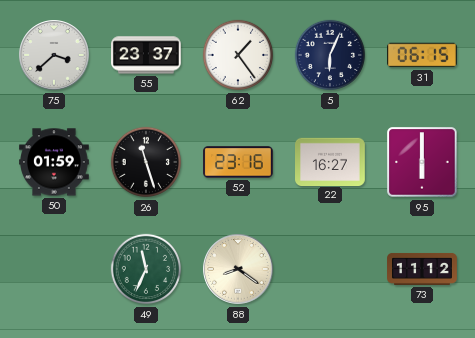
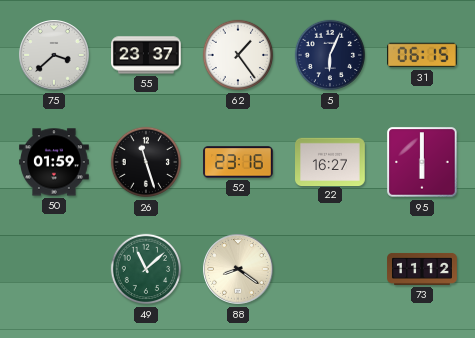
49: 11:34 -> 11:08 (146, 269)
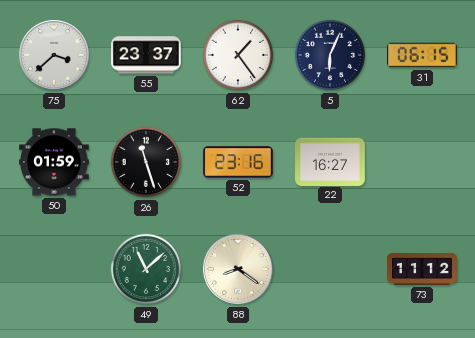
95: 6:00 -> none (422, 162)
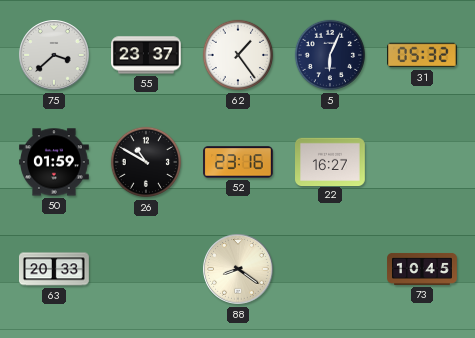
31: 06:15 -> 05:32 (423, 55)
26: 11:27 -> 10:50 (146, 162)
63: none -> 20:33 (55, 269)
49: 11:08 -> none (146, 269)
73: 11:12 -> 10:45 (422, 269)
